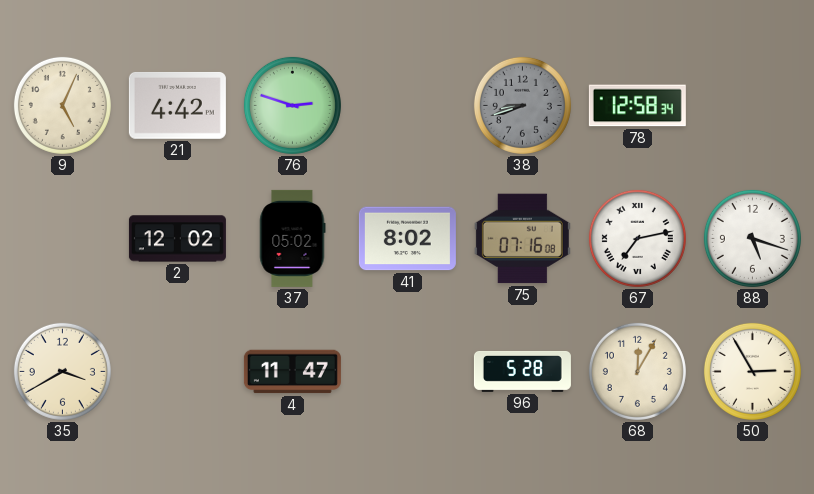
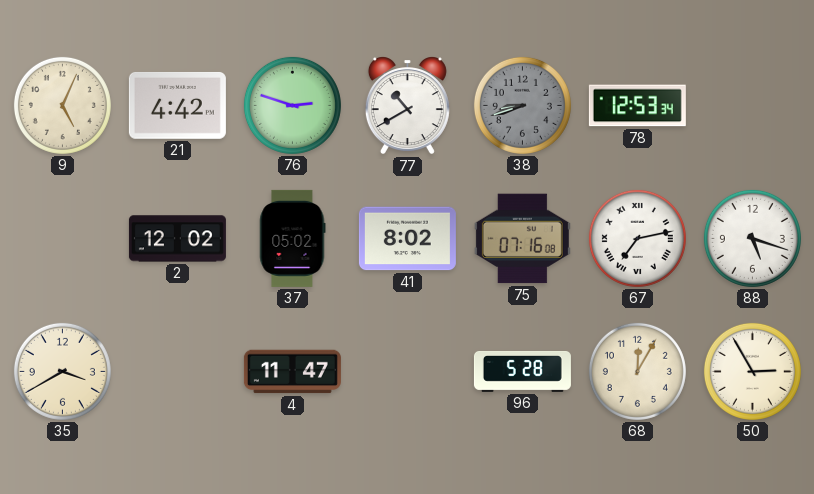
77: none -> 10:40 (407, 106)
78: 12:58 -> 12:53 (637, 106)
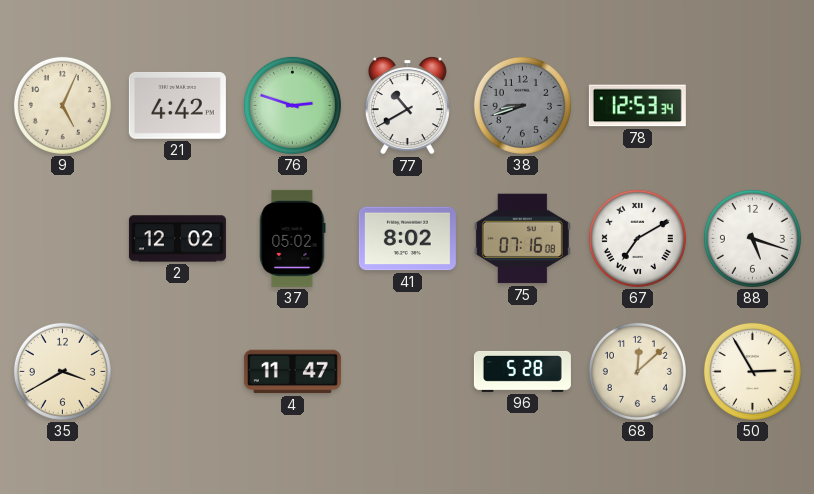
67: 7:13 -> 7:10 (637, 238)
68: 12:05 -> 12:08 (637, 371)
